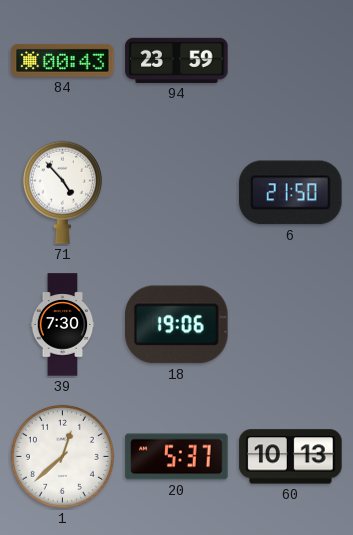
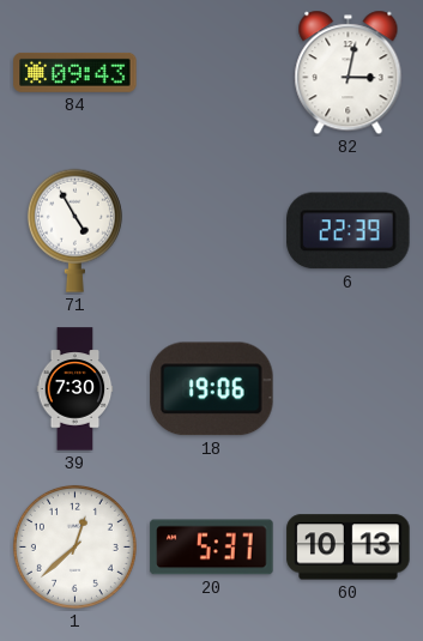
84: 00:43 -> 09:43 (75, 72)
94: 23:59 -> none (177, 60)
82: none -> 3:02 (349, 73)
71: 4:53 -> 4:55 (74, 230)
6: 21:50 -> 22:39 (349, 231)
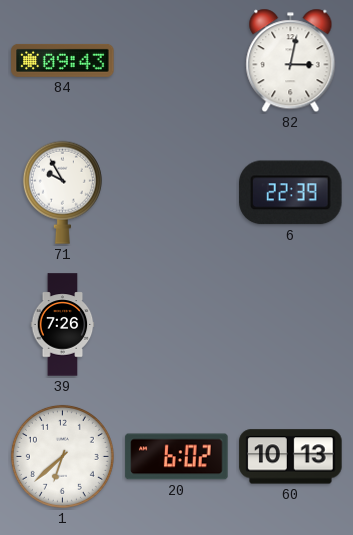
71: 4:55 -> 9:55 (62, 192)
39: 7:30 -> 7:26 (63, 325)
18: 19:06 -> none (212, 389)
1: 12:38 -> 6:38 (62, 456)
20: 5:37 -> 6:02 (177, 457)
